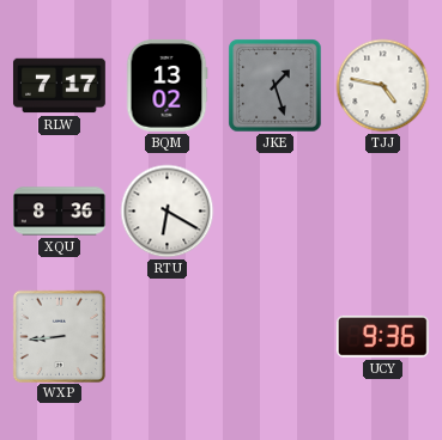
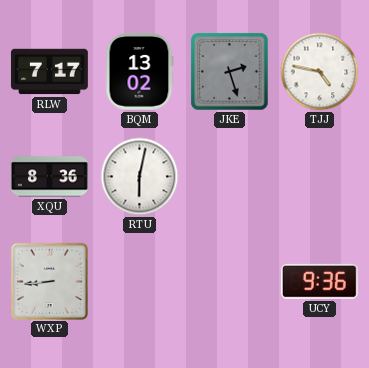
JKE: 1:27 -> 2:27 (230, 72)
RTU: 6:20 -> 6:02 (140, 177)
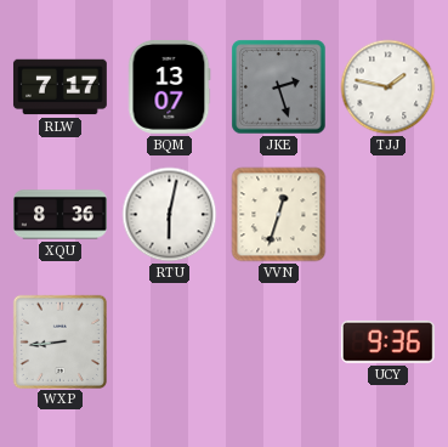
BQM: 13:02 -> 13:07 (169, 86)
TJJ: 4:47 -> 1:47 (389, 87)
VVN: none -> 12:33 (279, 215)
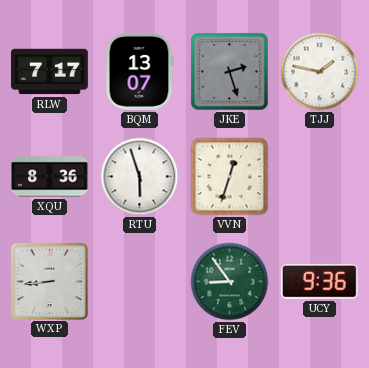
RTU: 6:02 -> 5:57 (140, 177)
FEV: none -> 8:54 (230, 282)
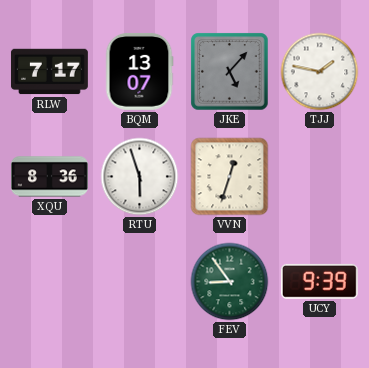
JKE: 2:27 -> 5:07 (230, 72)
WXP: 8:44 -> none (49, 281)
UCY: 9:36 -> 9:39 (319, 281)
